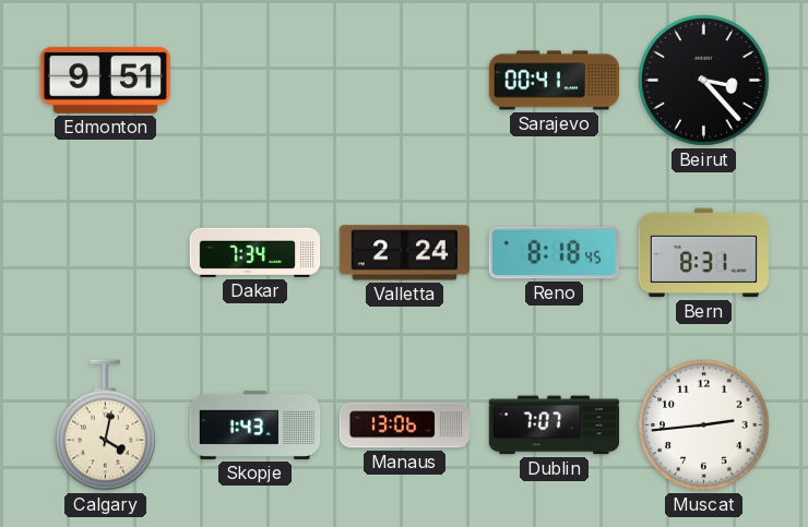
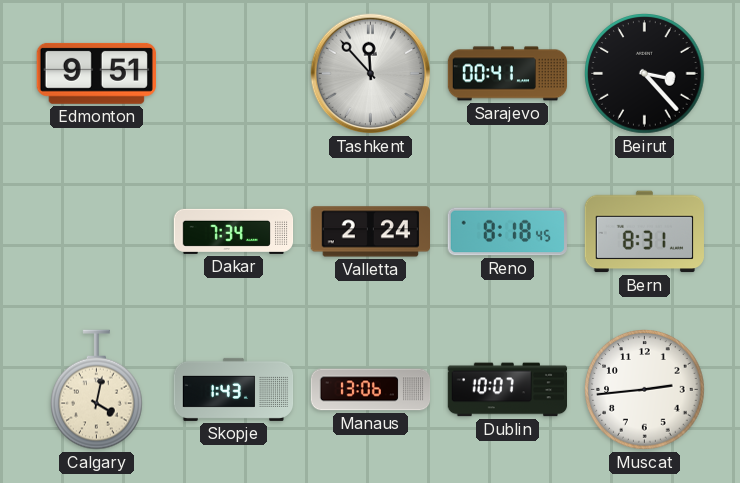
Tashkent: none -> 11:53 (371, 74)
Dublin: 7:07 -> 10:07 (507, 390)
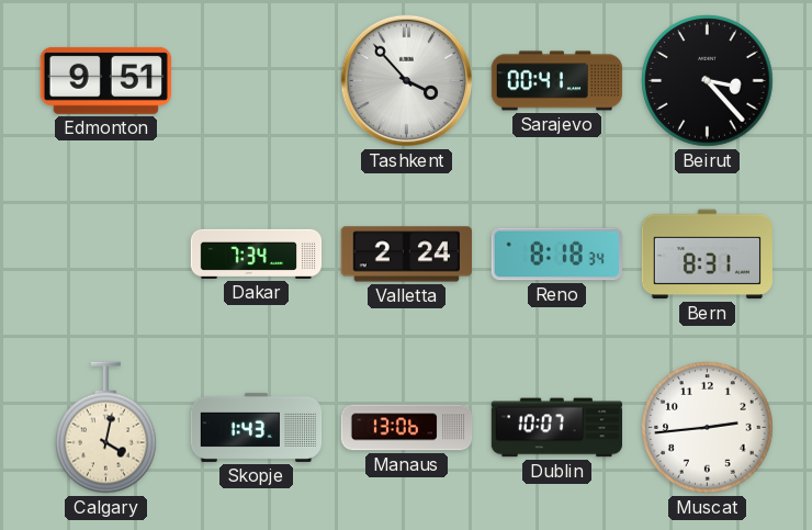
Tashkent: 11:53 -> 3:53 (407, 81)
Reno: 8:18:45 -> 8:18:34 (556, 255)
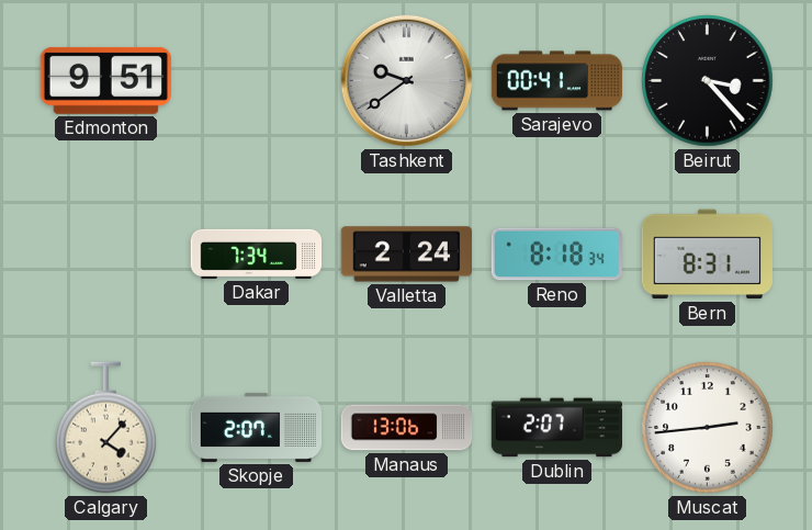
Tashkent: 3:53 -> 9:39 (407, 81)
Calgary: 4:02 -> 4:07 (106, 428)
Skopje: 1:43 -> 2:07 (257, 427)
Dublin: 10:07 -> 2:07 (556, 428)
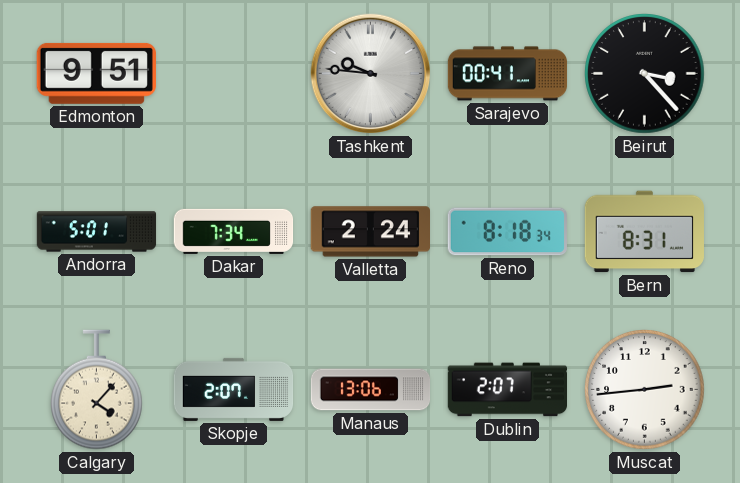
Tashkent: 9:39 -> 9:46 (371, 74)
Andorra: none -> 5:01 (97, 232)
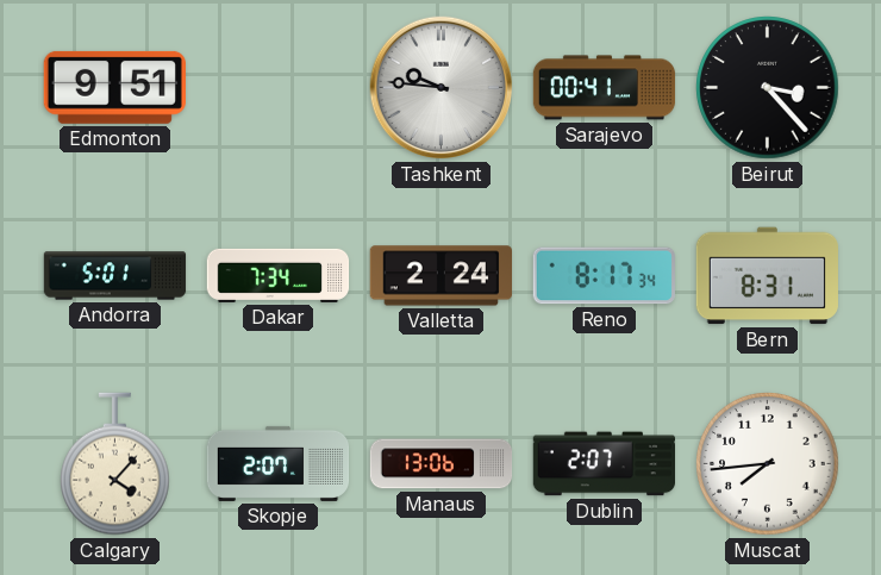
Reno: 8:18 -> 8:17 (604, 276)
Muscat: 2:44 -> 7:44 (768, 464)
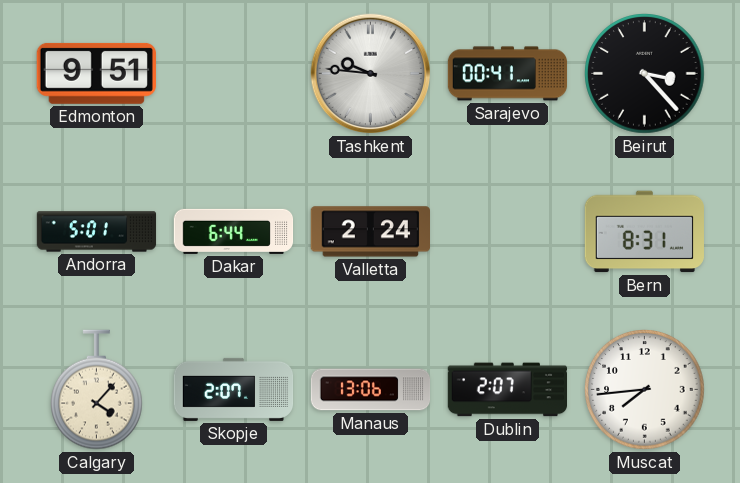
Dakar: 7:34 -> 6:44 (234, 231)
Reno: 8:17 -> none (604, 276)
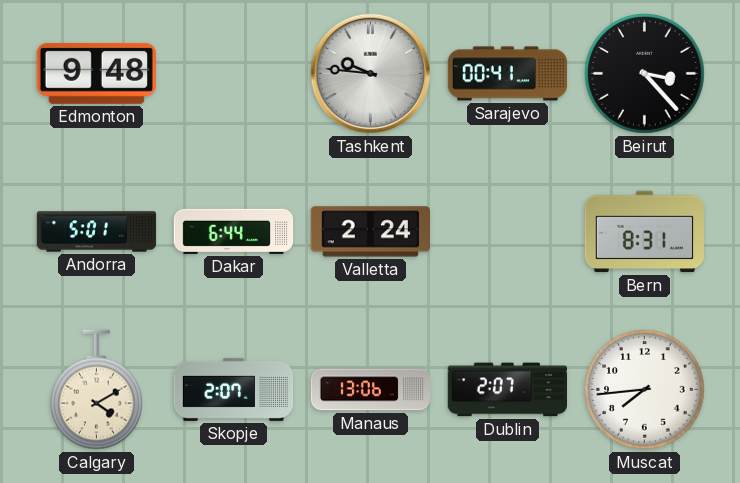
Edmonton: 9:51 -> 9:48 (96, 73)
Calgary: 4:07 -> 4:10 (97, 390)
